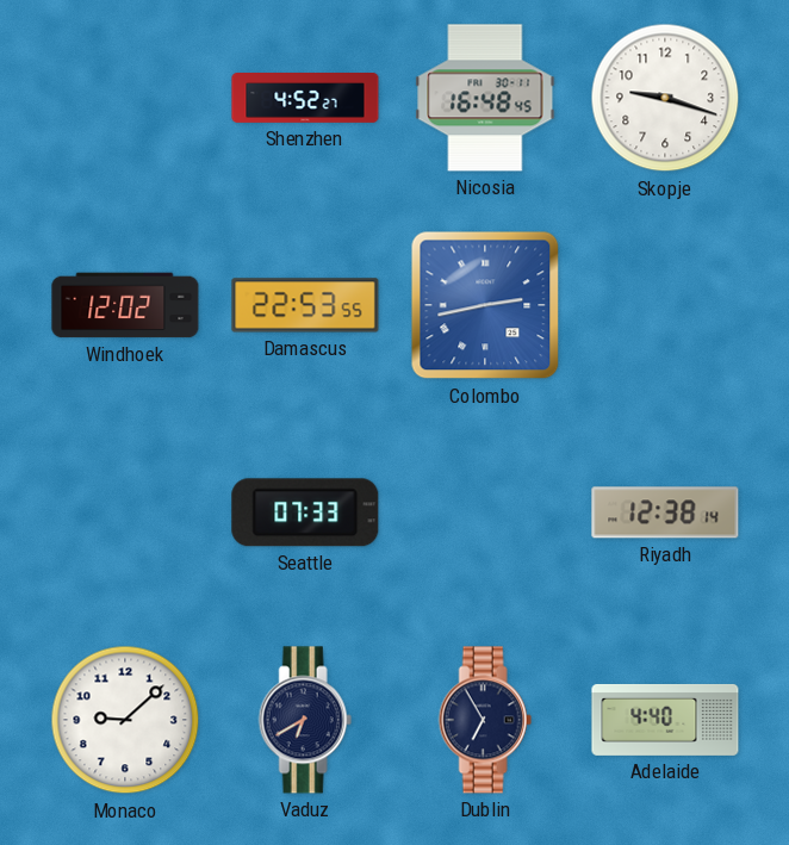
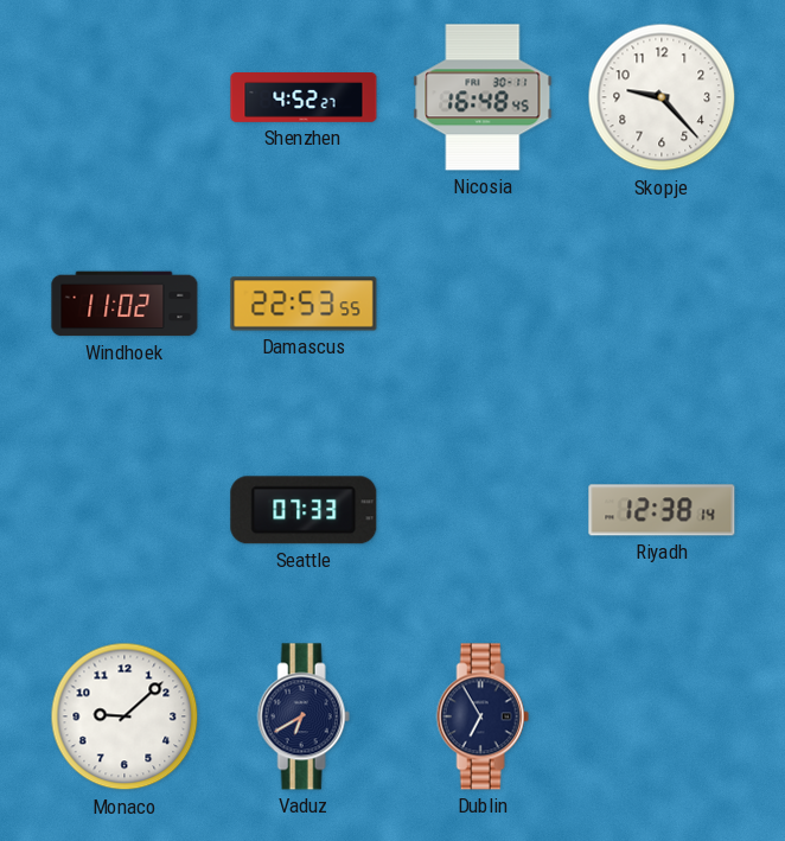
Skopje: 9:18 -> 9:23 (662, 97)
Windhoek: 12:02 -> 11:02 (125, 304)
Colombo: 2:43 -> none (485, 305)
Adelaide: 4:40 -> none (665, 720)
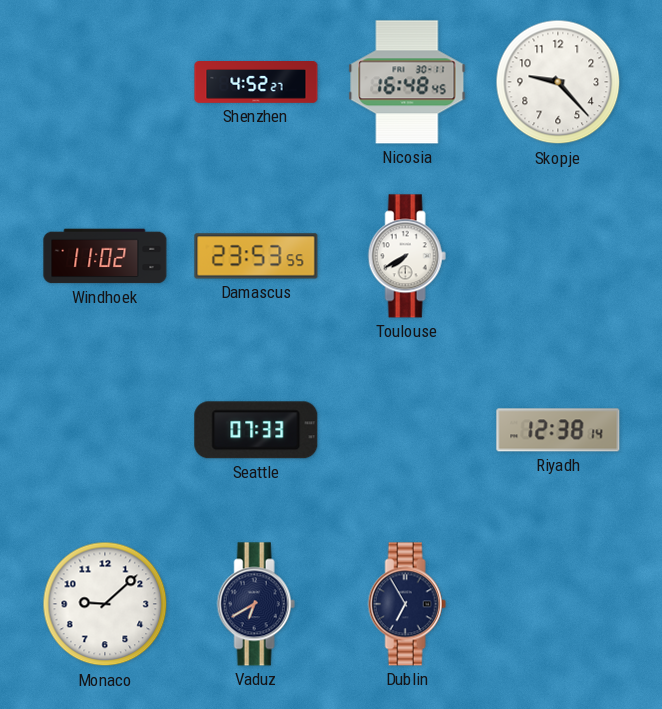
Damascus: 22:53 -> 23:53 (256, 256)
Toulouse: none -> 7:40 (407, 256)
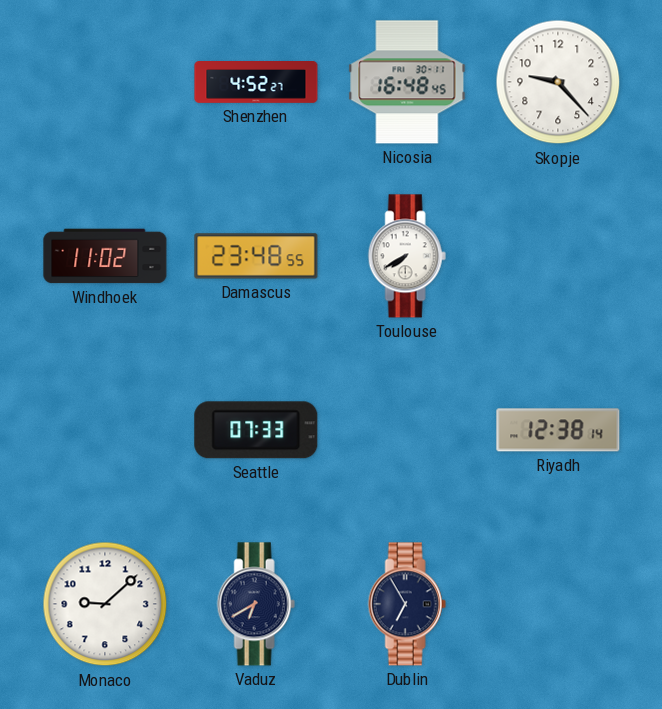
Damascus: 23:53 -> 23:48 (256, 256)
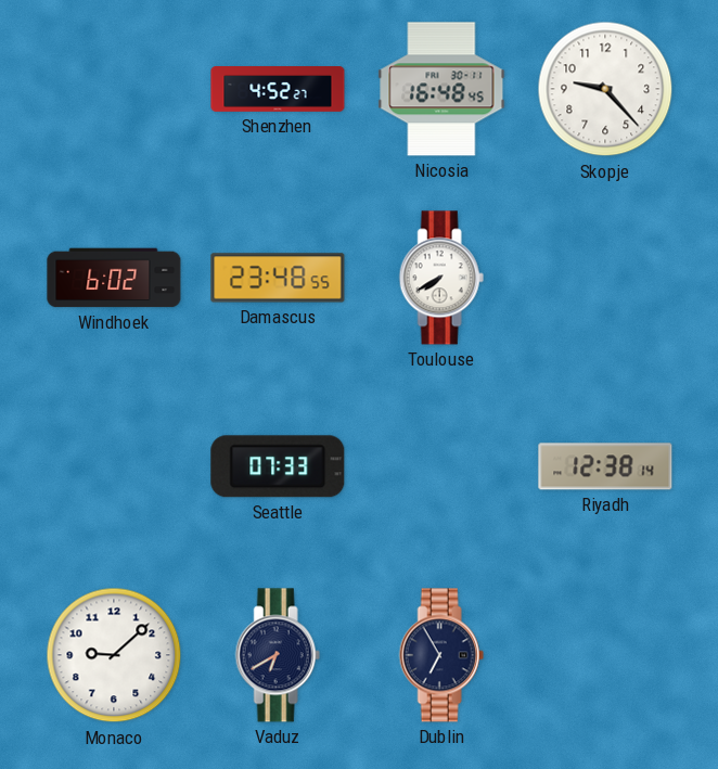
Windhoek: 11:02 -> 6:02 (114, 278)
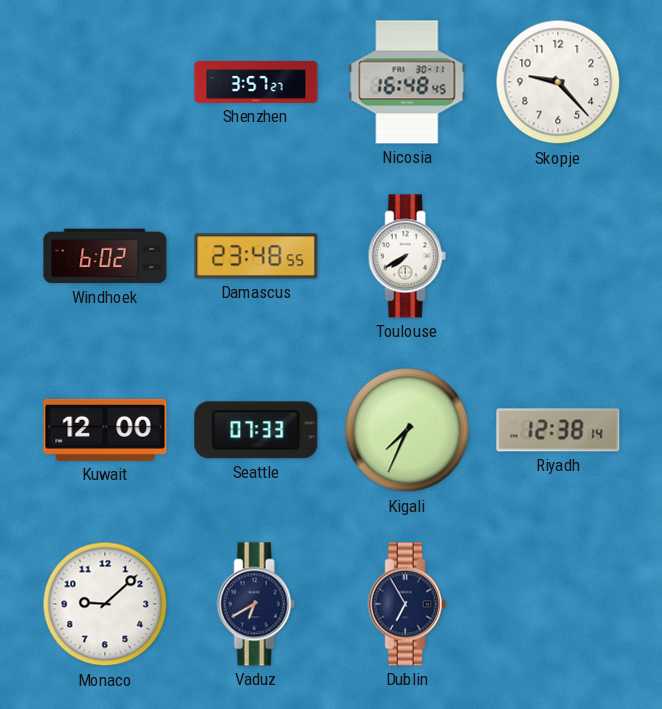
Shenzhen: 4:52 -> 3:57 (256, 83)
Kuwait: none -> 12:00 (105, 430)
Kigali: none -> 7:34 (407, 430)
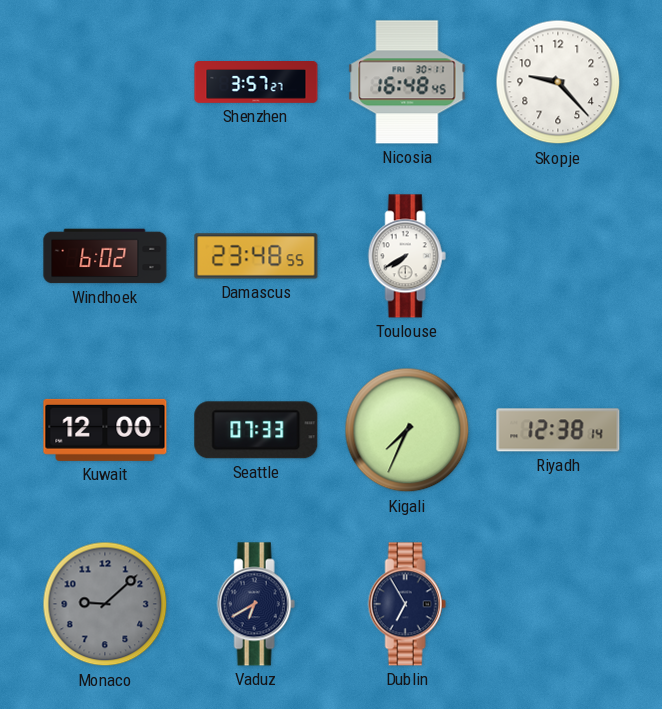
Monaco dial: white -> grey (105, 604)
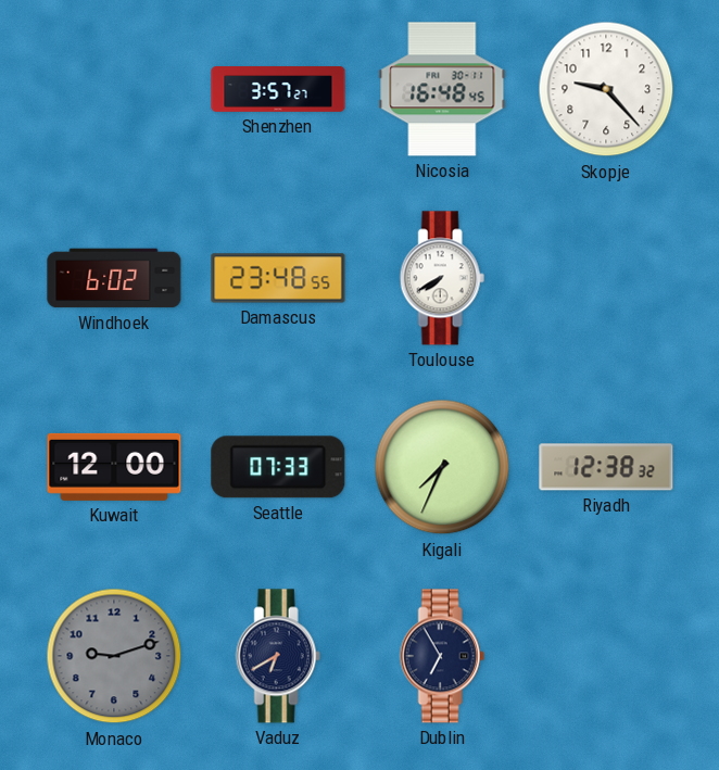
Riyadh: 12:38:14 -> 12:38:32 (606, 467)
Monaco: 9:08 -> 9:12 (114, 656)
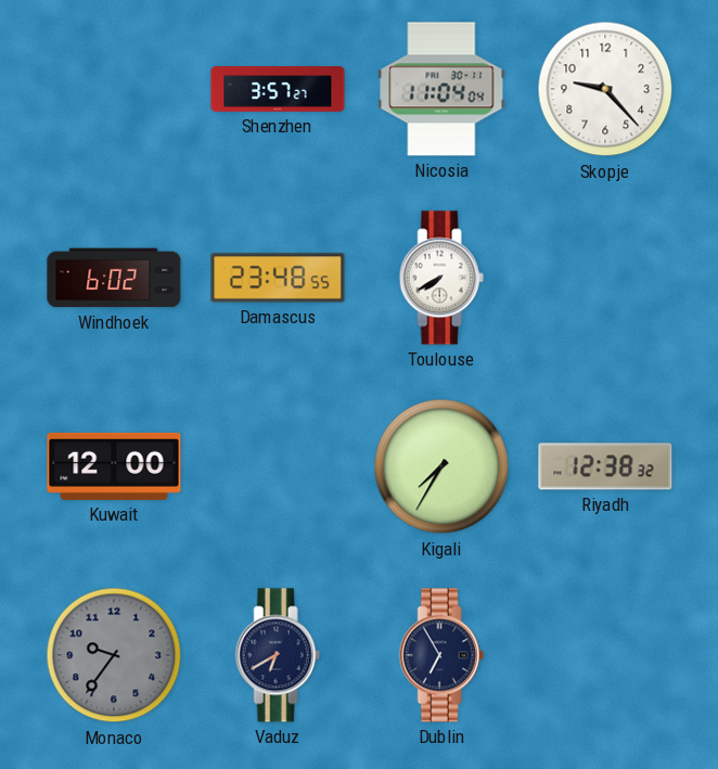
Nicosia: 16:48 -> 11:04 (441, 89)
Seattle: 07:33 -> none (278, 467)
Kigali: 7:34 -> 7:35 (441, 466)
Monaco: 9:12 -> 9:36 (114, 655)
